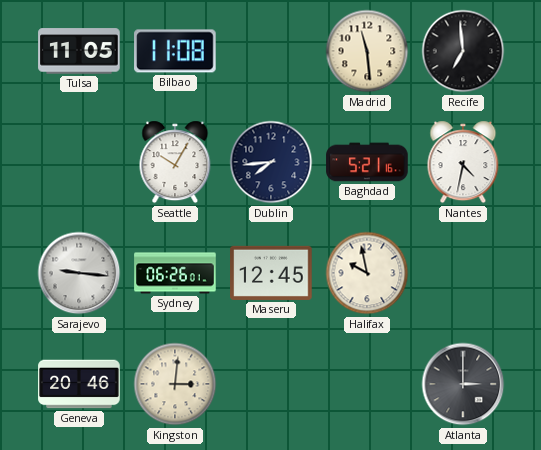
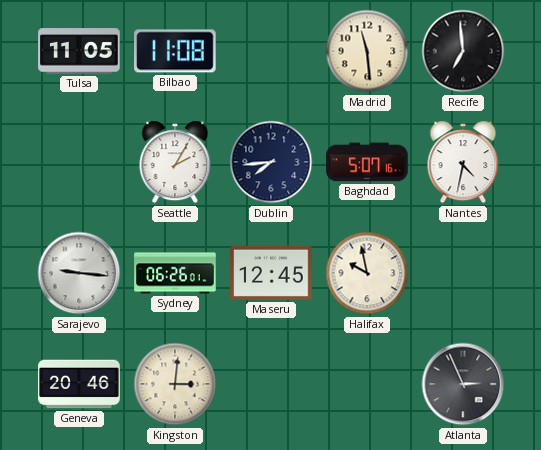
Seattle: 10:05 -> 2:05 (175, 162)
Baghdad: 5:21 -> 5:07 (367, 162)
Atlanta: 3:00 -> 2:56 (463, 384)
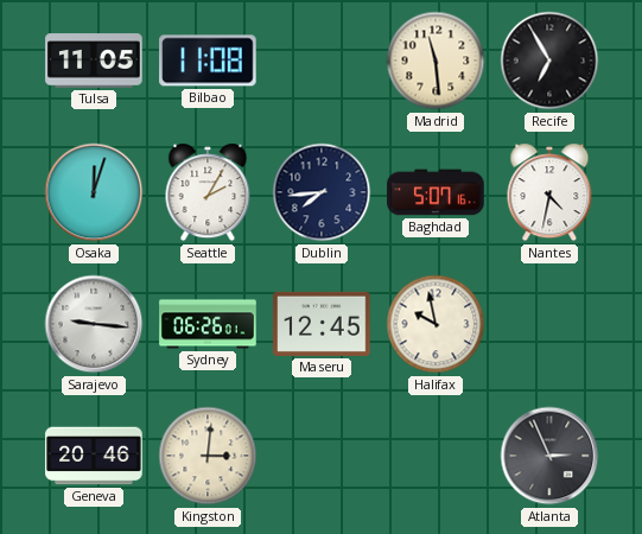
Recife: 6:59 -> 6:55 (549, 61)
Osaka: none -> 12:03 (94, 192)
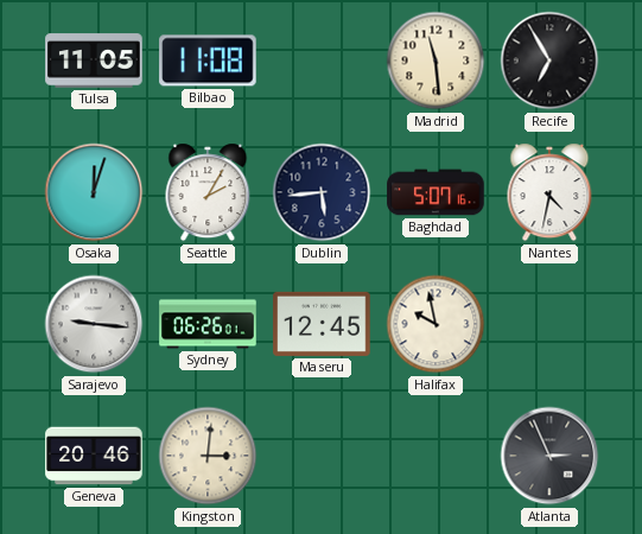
Dublin: 7:44 -> 5:44 (322, 192)
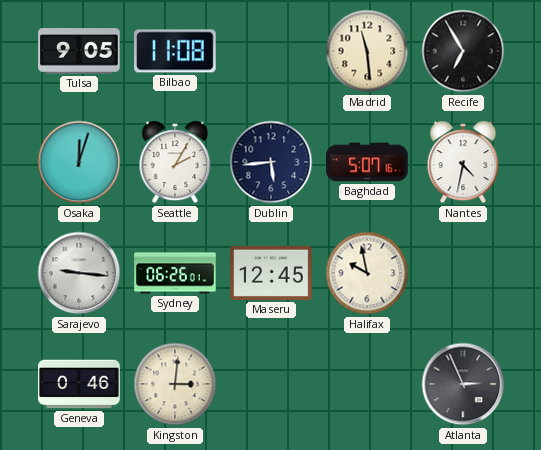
Tulsa: 11:05 -> 9:05 (79, 51)
Geneva: 20:46 -> 0:46 (79, 384)
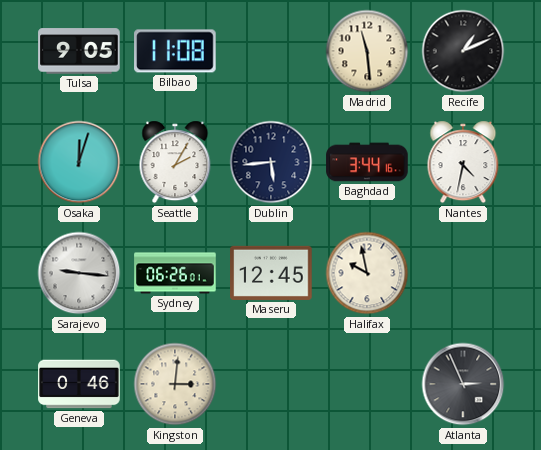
Recife: 6:55 -> 1:11 (463, 51)
Baghdad: 5:07 -> 3:44 (367, 162)
